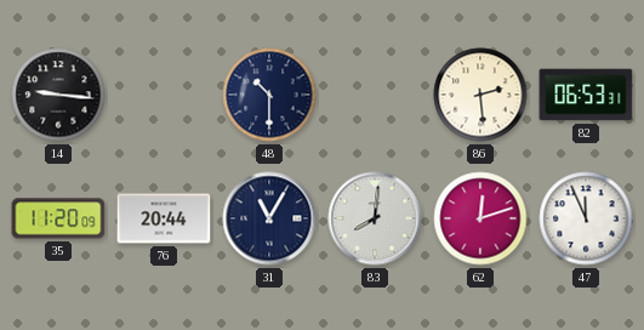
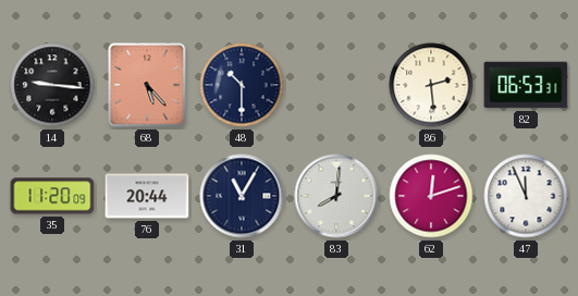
68: none -> 5:23 (147, 85)
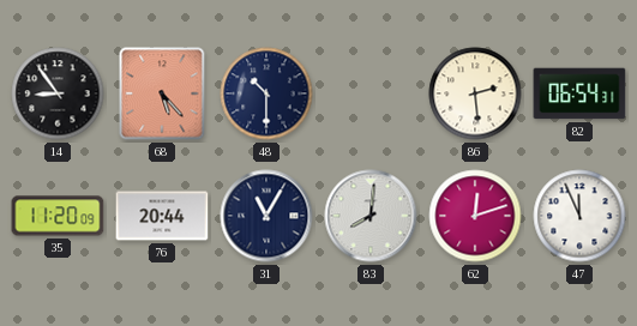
14: 9:16 -> 8:54 (58, 93)
82: 06:53 -> 06:54 (579, 93)
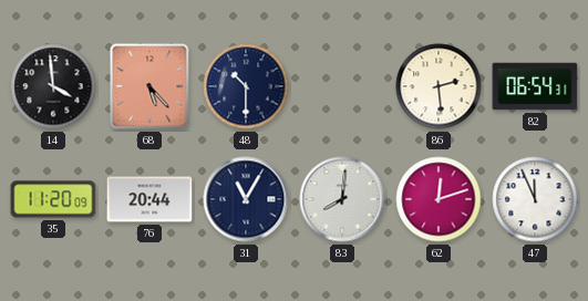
14: 8:54 -> 3:59 (53, 86)
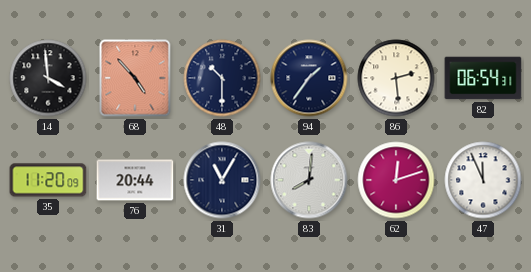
68: 5:23 -> 4:53 (135, 78)
94: none -> 1:36 (309, 78)
